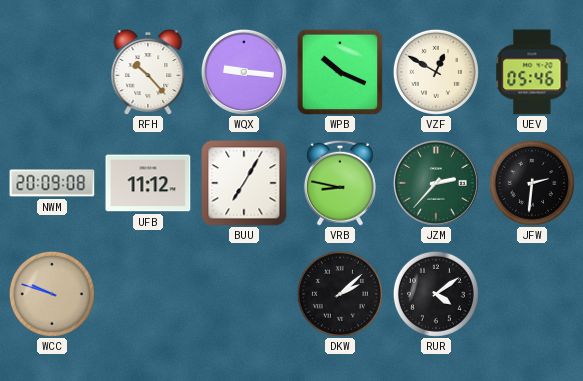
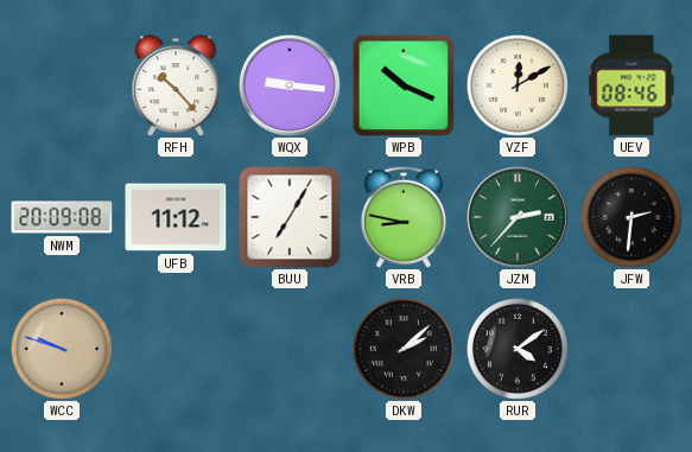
VZF: 12:50 -> 12:10 (518, 85)
UEV: 05:46 -> 08:46 (631, 85)
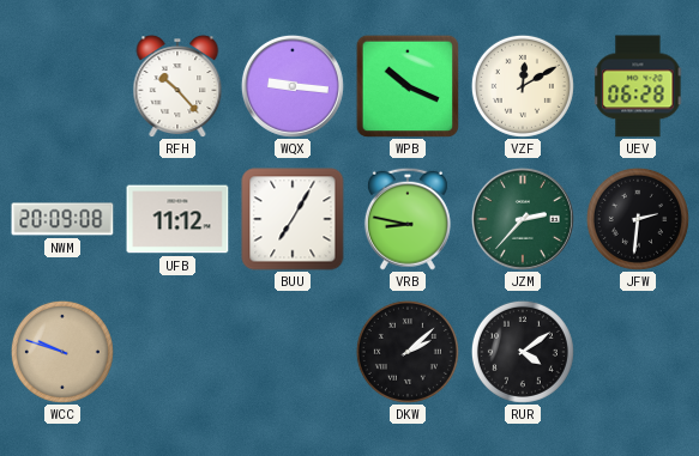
UEV: 08:46 -> 06:28 (638, 86)
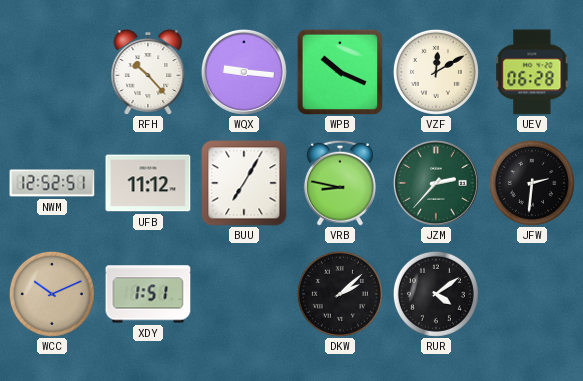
NWM: 20:09 -> 12:52 (52, 183)
WCC: 9:48 -> 10:11 (52, 294)
XDY: none -> 1:51 (148, 294)
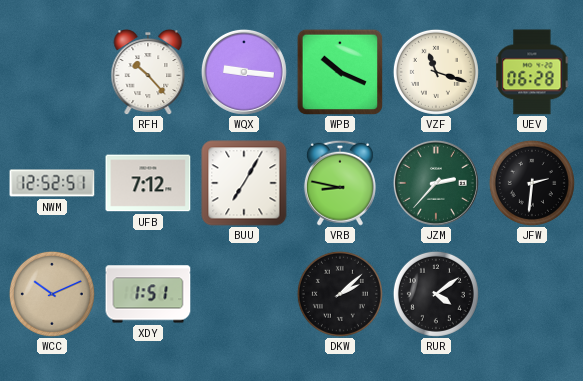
VZF: 12:10 -> 11:18 (436, 72)
UFB: 11:12 -> 7:12 (148, 183)
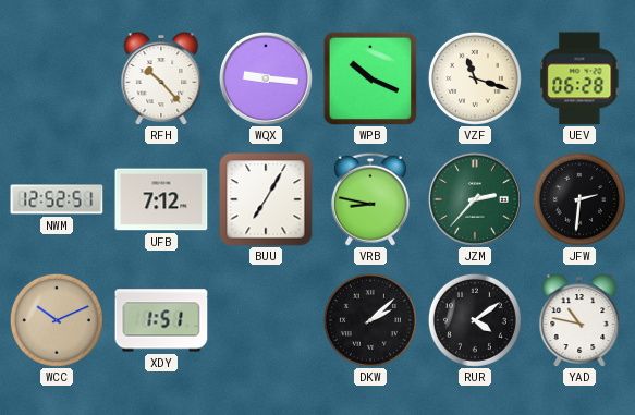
YAD: none -> 10:47 (579, 320)
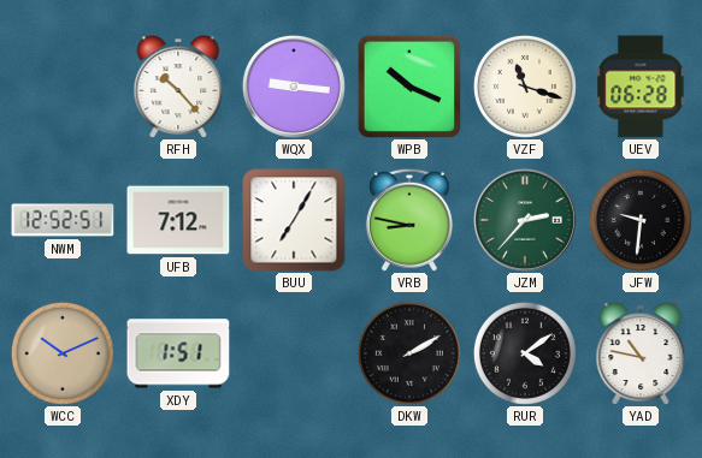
JFW: 2:31 -> 9:31 (641, 220)
DKW: 2:08 -> 2:10 (409, 353)
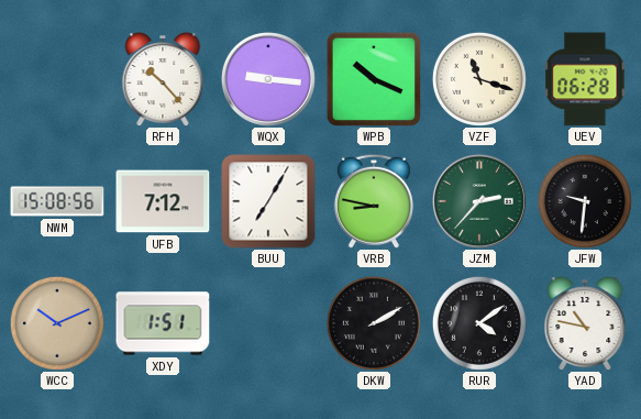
NWM: 12:52 -> 15:08 (57, 201)
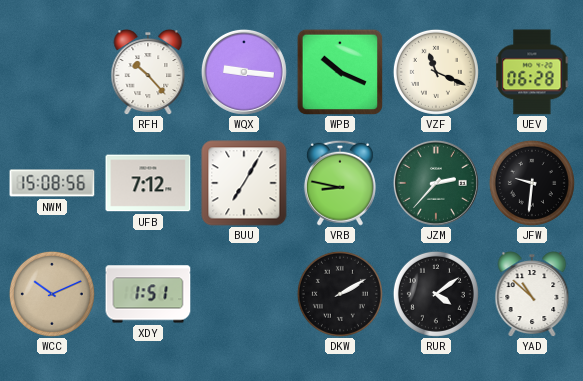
VZF: 11:18 -> 11:19 (436, 72)
YAD: 10:47 -> 10:52 (532, 294)
